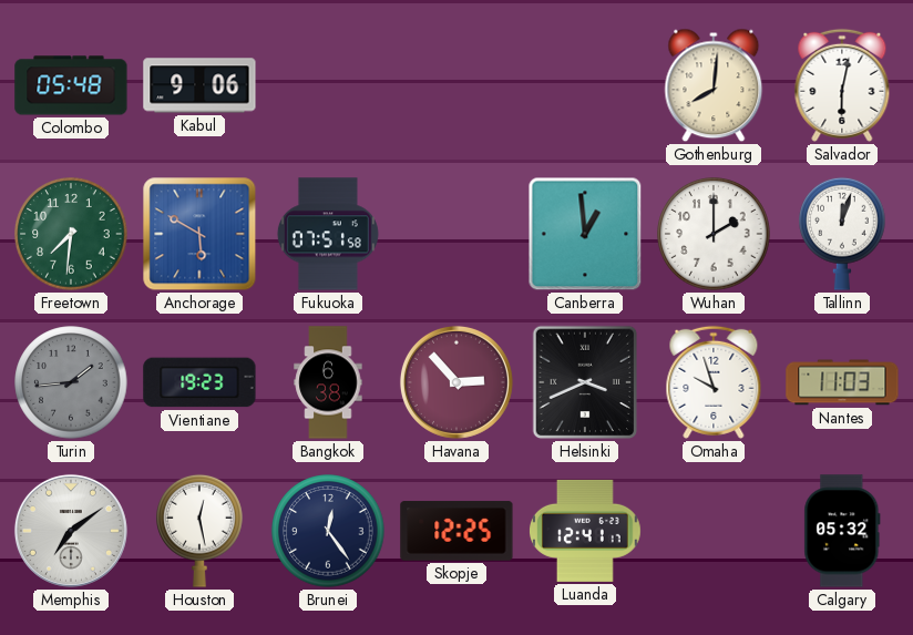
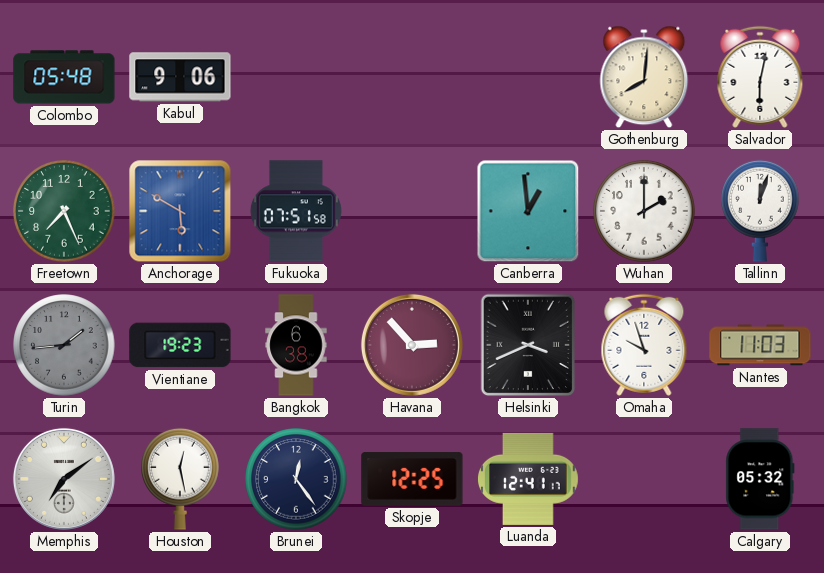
Freetown: 7:31 -> 7:26 (64, 211)
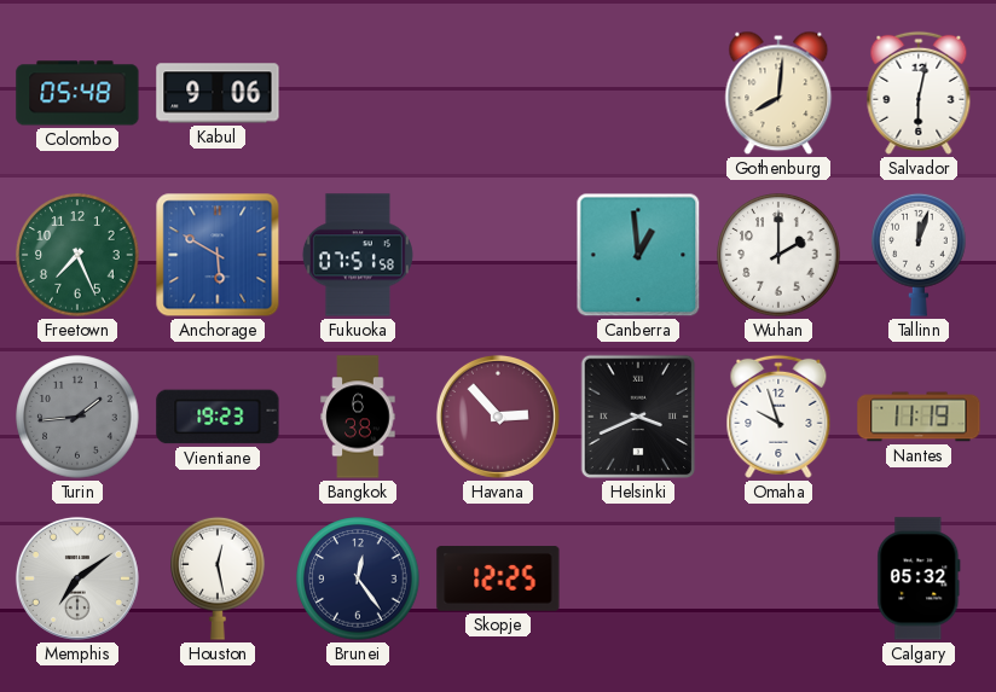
Nantes: 11:03 -> 11:19 (919, 417)
Luanda: 12:41 -> none (529, 479)
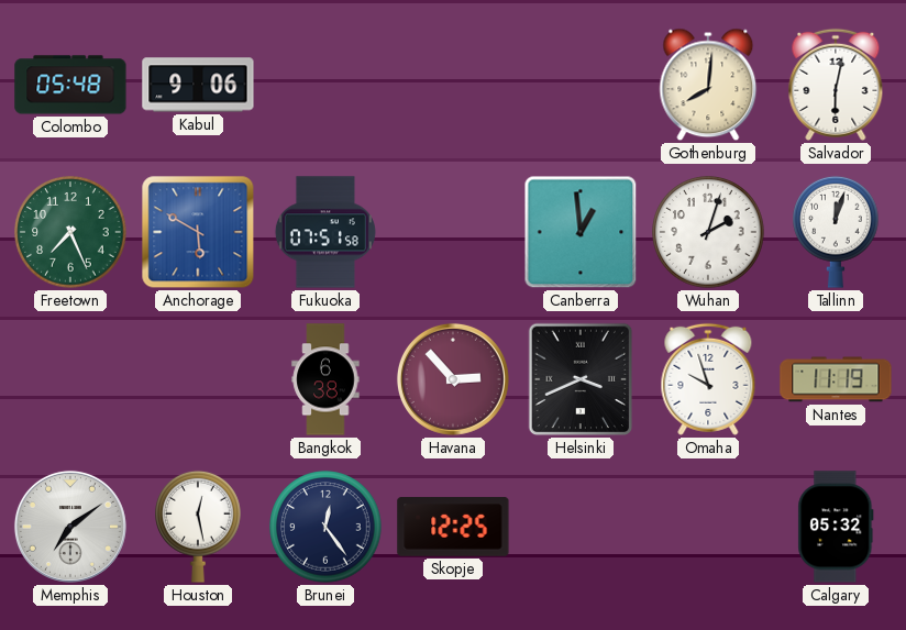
Wuhan: 2:00 -> 2:03 (708, 232)
Turin: 1:44 -> none (77, 417)
Vientiane: 19:23 -> none (218, 417)
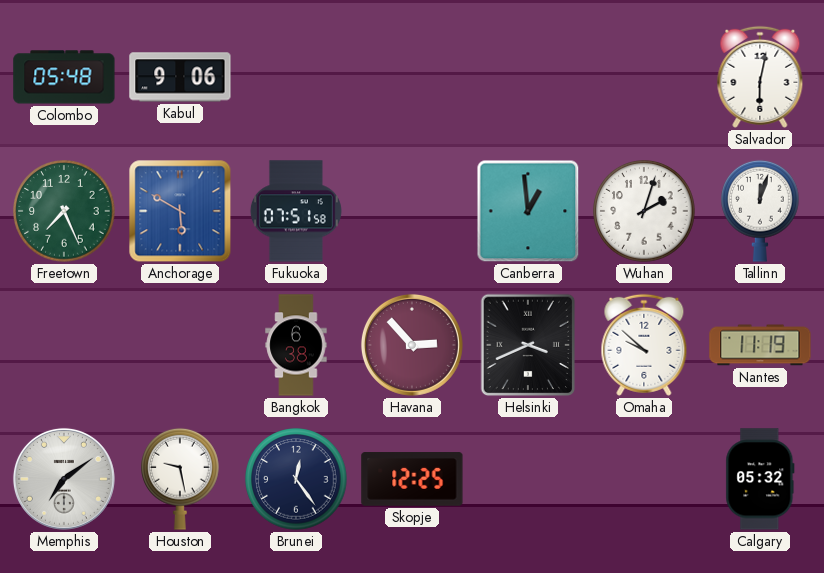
Gothenburg: 8:01 -> none (708, 85)
Omaha: 9:57 -> 9:52 (644, 345)
Houston: 12:28 -> 9:28 (180, 479)
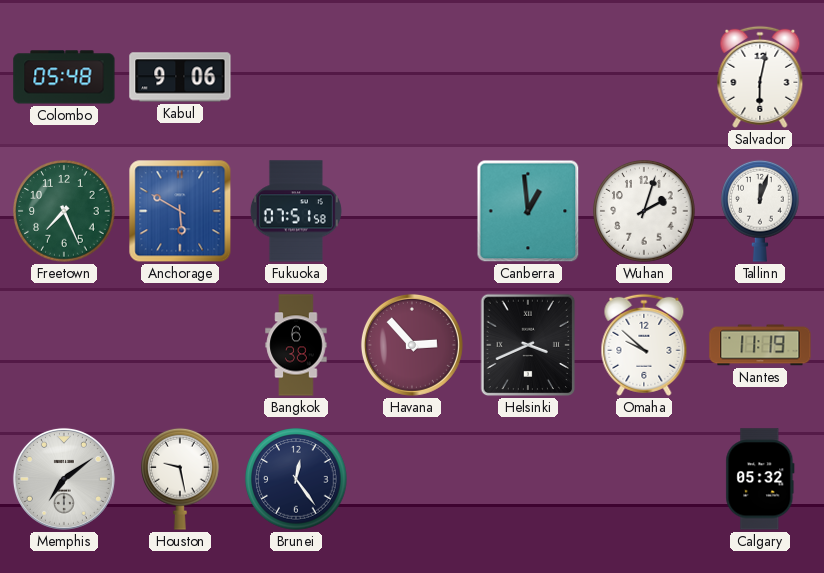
Skopje: 12:25 -> none (412, 479)
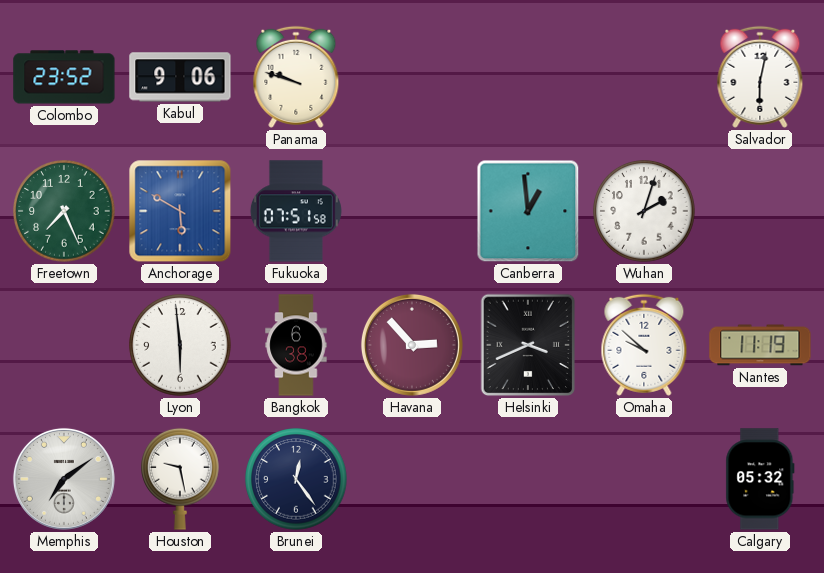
Colombo: 05:48 -> 23:52 (64, 77)
Panama: none -> 9:48 (296, 77)
Tallinn: 12:03 -> none (760, 211)
Lyon: none -> 5:59 (180, 345)
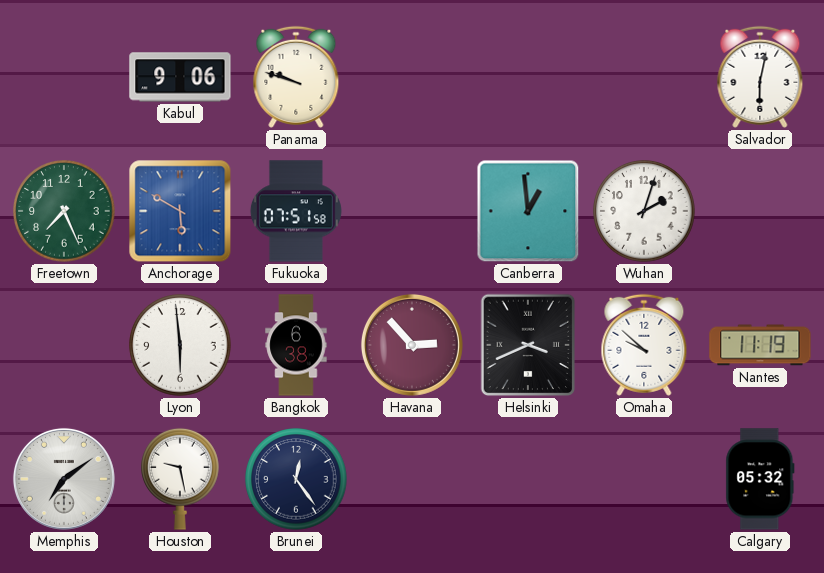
Colombo: 23:52 -> none (64, 77)
